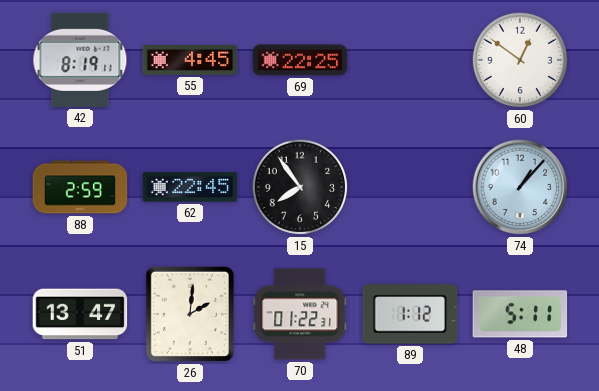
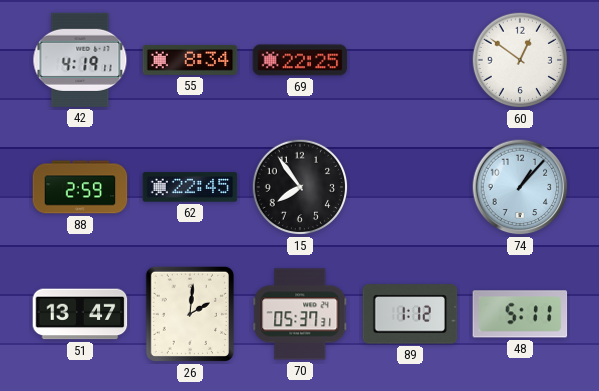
42: 8:19 -> 4:19 (80, 60)
55: 4:45 -> 8:34 (190, 60)
70: 01:22 -> 05:37 (300, 314)
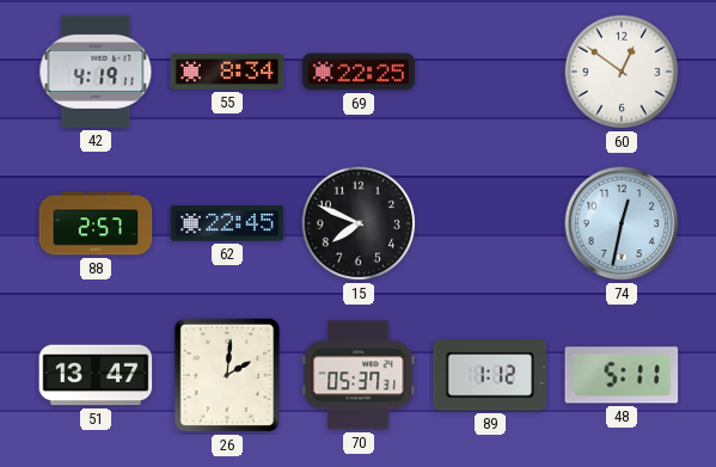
88: 2:59 -> 2:57 (96, 223)
15: 7:54 -> 7:49 (359, 223)
74: 1:07 -> 12:32 (622, 223)
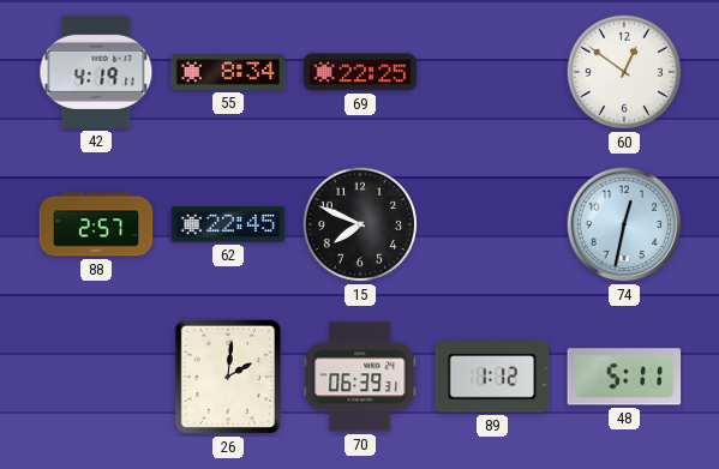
51: 13:47 -> none (96, 375)
70: 05:37 -> 06:39 (360, 377)
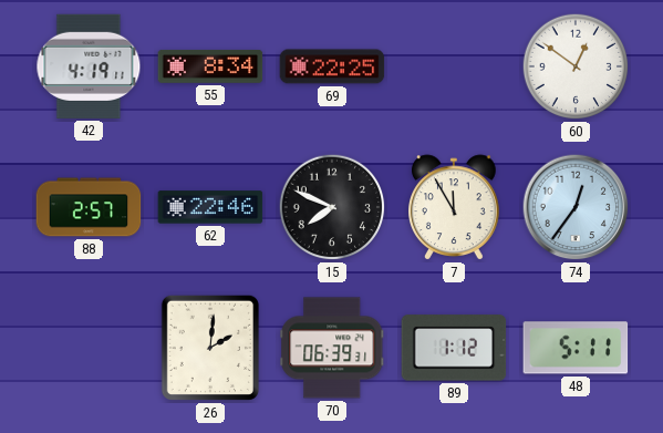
62: 22:45 -> 22:46 (210, 207)
7: none -> 11:55 (455, 207)
74: 12:32 -> 12:36 (576, 207)
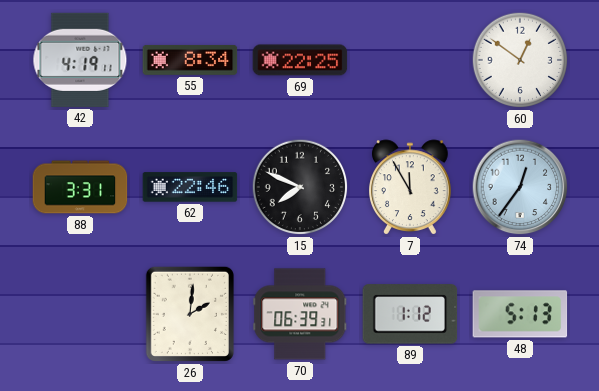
88: 2:57 -> 3:31 (80, 187)
48: 5:11 -> 5:13 (520, 314)
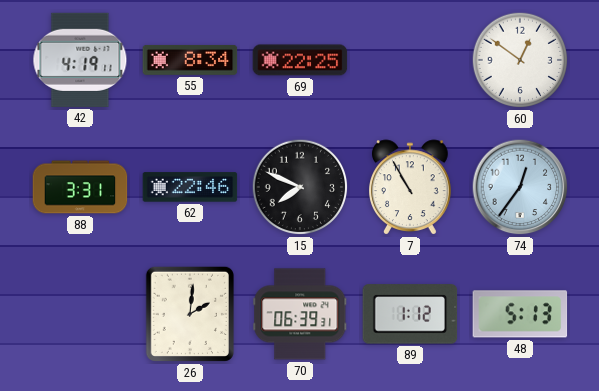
7: 11:55 -> 10:55 (411, 187)
